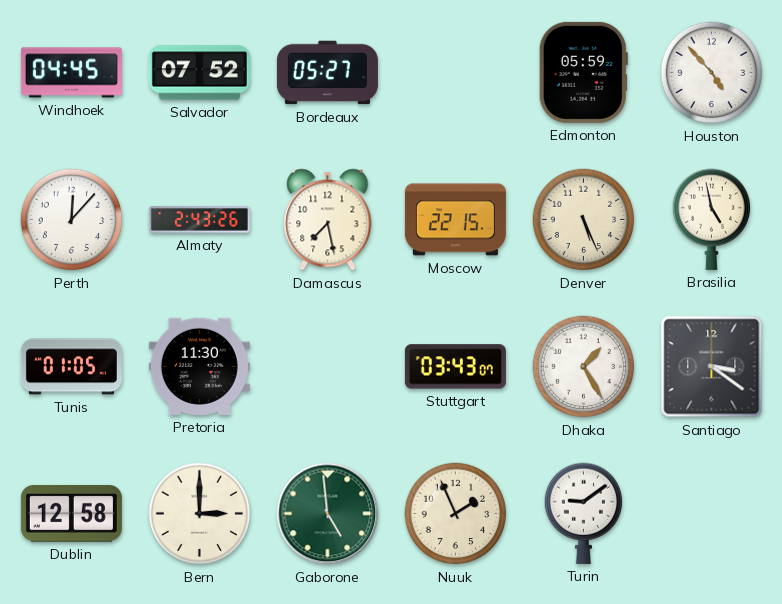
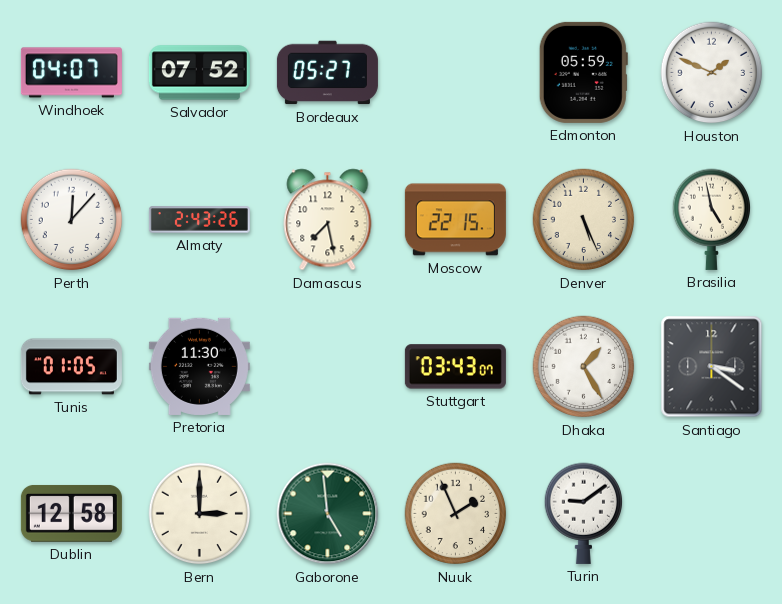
Windhoek: 04:45 -> 04:07 (71, 73)
Houston: 4:53 -> 1:49 (712, 73)
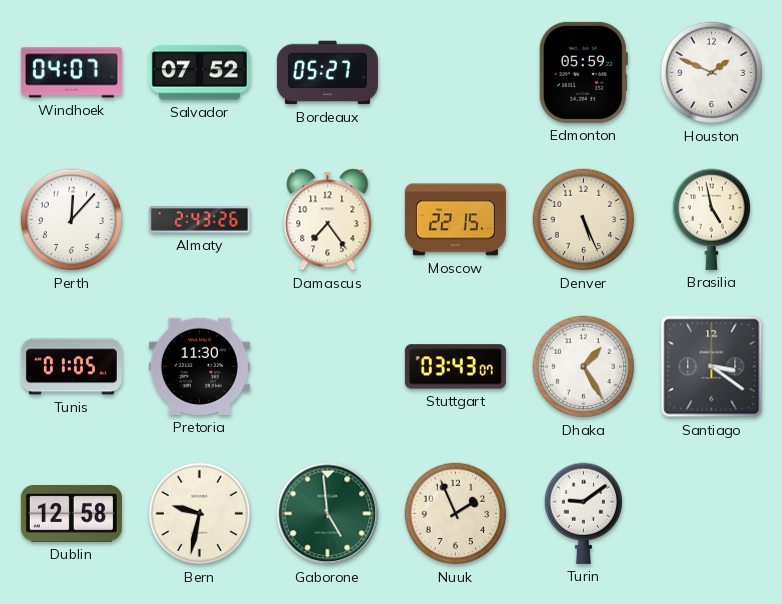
Damascus: 7:28 -> 7:24 (328, 220)
Bern: 3:00 -> 9:32 (200, 514)
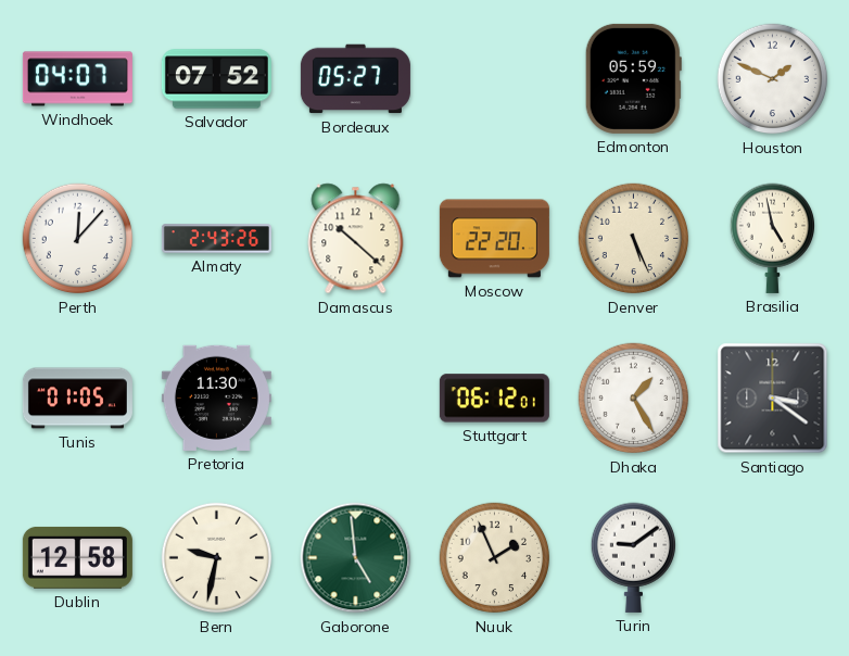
Damascus: 7:24 -> 10:22 (356, 239)
Moscow: 22:15 -> 22:20 (494, 239)
Stuttgart: 03:43 -> 06:12 (494, 399)
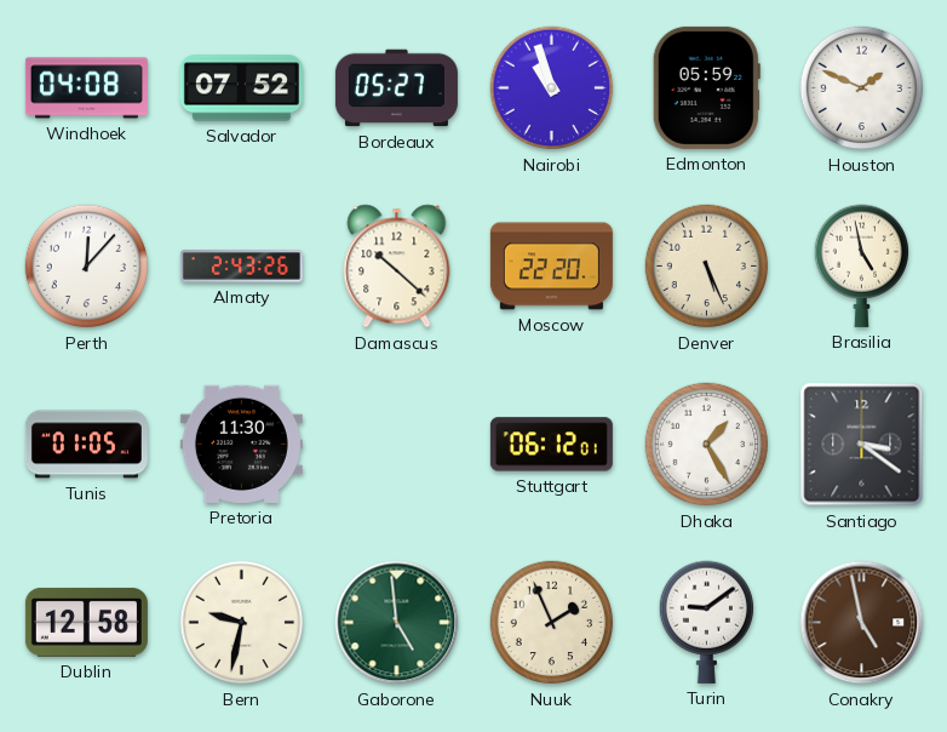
Windhoek: 04:07 -> 04:08 (86, 88)
Nairobi: none -> 10:57 (552, 88)
Conakry: none -> 4:58 (862, 623)
